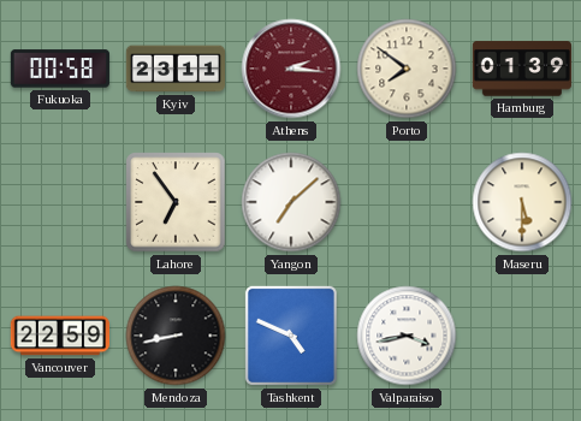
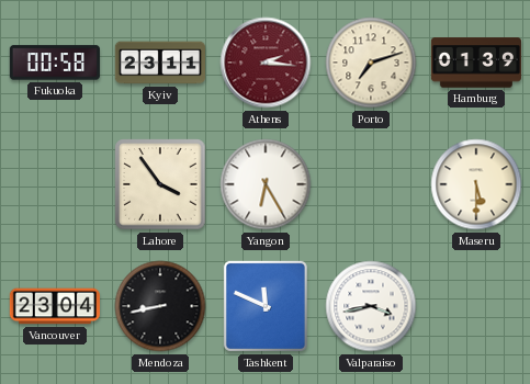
Porto: 7:51 -> 7:12 (371, 63)
Lahore: 6:54 -> 3:54 (160, 184)
Yangon: 7:08 -> 6:25 (266, 184)
Vancouver: 22:59 -> 23:04 (54, 306)
Tashkent: 4:49 -> 11:49 (266, 306)
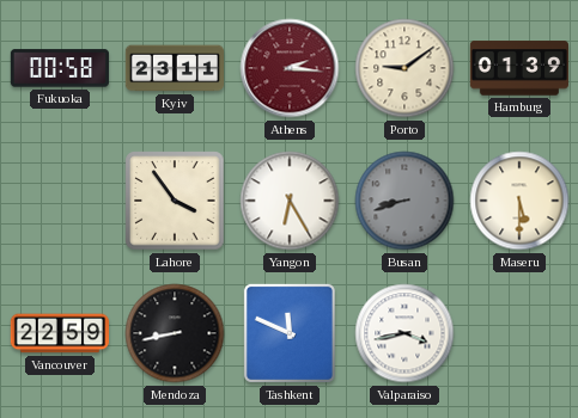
Porto: 7:12 -> 9:09 (404, 68)
Busan: none -> 8:42 (404, 201)
Vancouver: 23:04 -> 22:59 (59, 333)
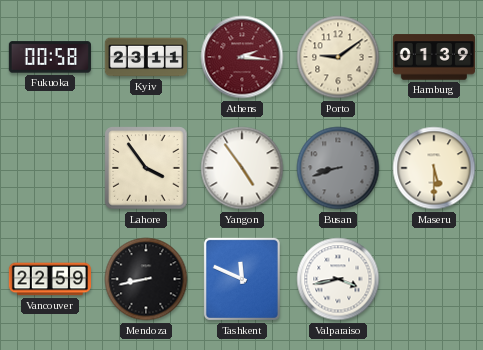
Yangon: 6:25 -> 4:54 (242, 168)
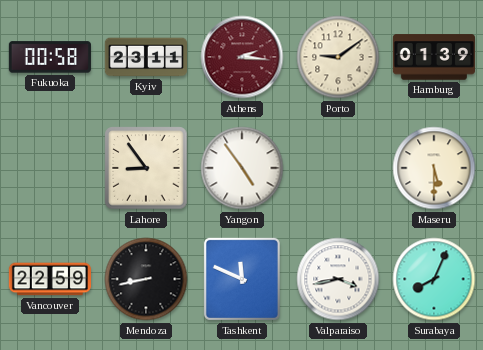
Lahore: 3:54 -> 8:54 (146, 168)
Busan: 8:42 -> none (338, 168)
Surabaya: none -> 8:04 (434, 279)
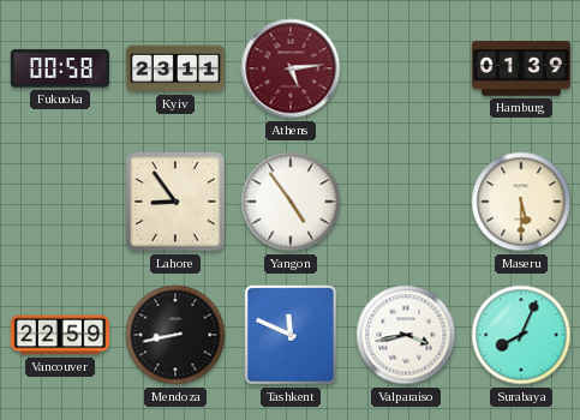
Athens: 2:16 -> 5:14 (291, 68)
Porto: 9:09 -> none (338, 57)
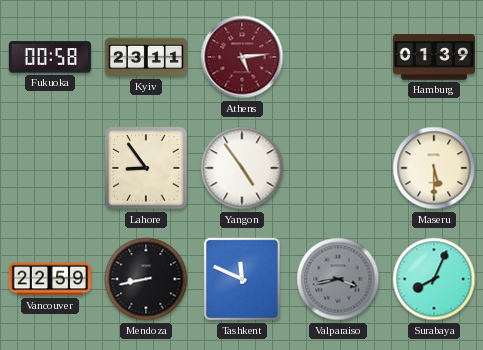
Valparaiso dial: white -> grey (338, 279)
